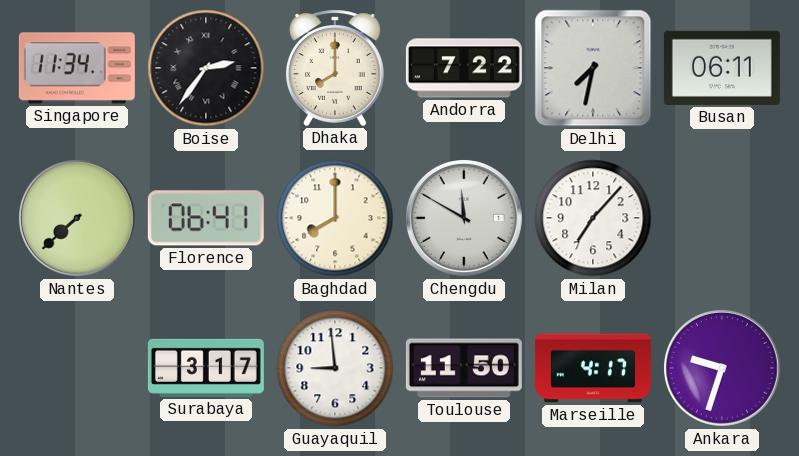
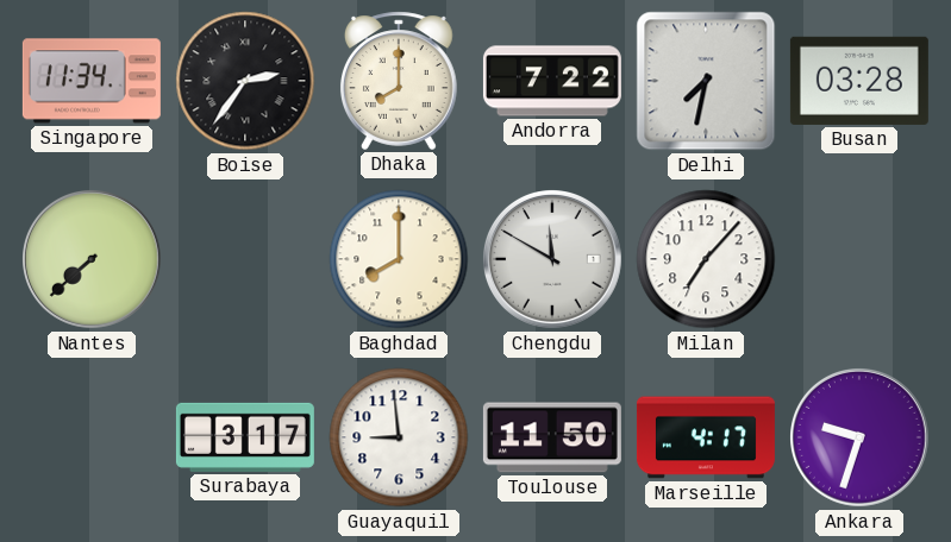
Busan: 06:11 -> 03:28 (859, 81)
Florence: 06:41 -> none (206, 218)
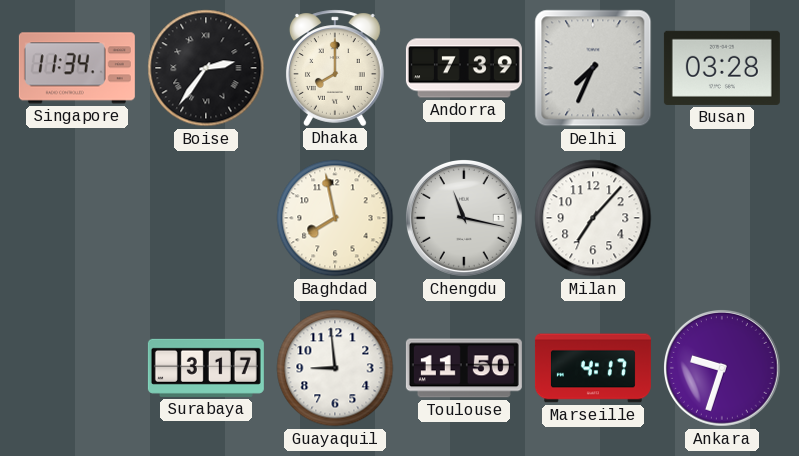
Andorra: 7:22 -> 7:39 (464, 68)
Delhi: 7:32 -> 7:34 (593, 68)
Nantes: 7:38 -> none (93, 260)
Baghdad: 8:00 -> 7:58 (335, 218)
Chengdu: 11:50 -> 11:17 (465, 219)
